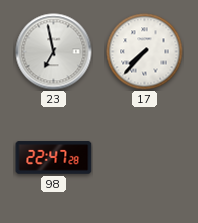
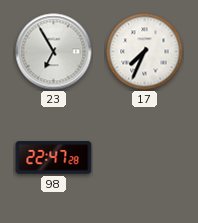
23: 6:58 -> 6:55 (54, 52)
17: 7:37 -> 7:34 (145, 52)
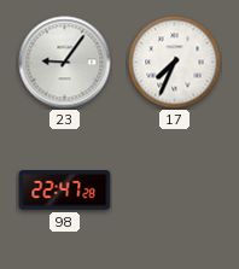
23: 6:55 -> 9:06 (65, 63)
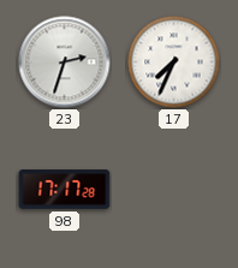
23: 9:06 -> 2:33 (65, 62)
98: 22:47 -> 17:17 (65, 190)
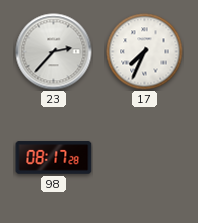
23: 2:33 -> 2:37 (54, 52)
98: 17:17 -> 08:17 (54, 158)
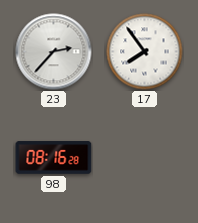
17: 7:34 -> 7:54 (145, 52)
98: 08:17 -> 08:16 (54, 158)
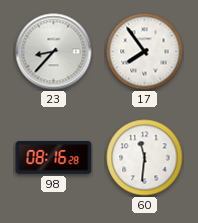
23: 2:37 -> 8:37 (54, 52)
60: none -> 11:31 (145, 158)
